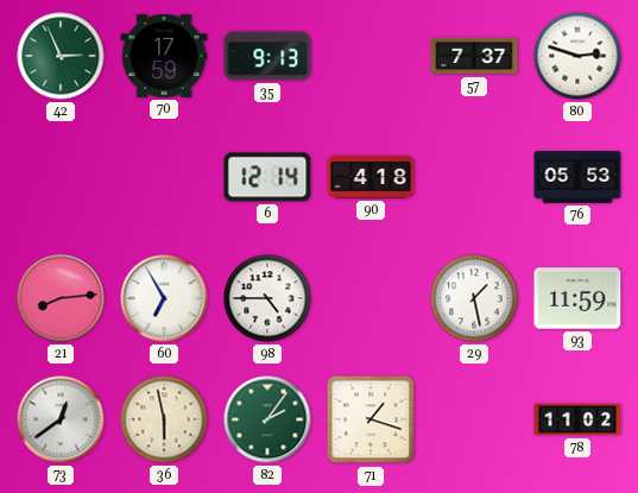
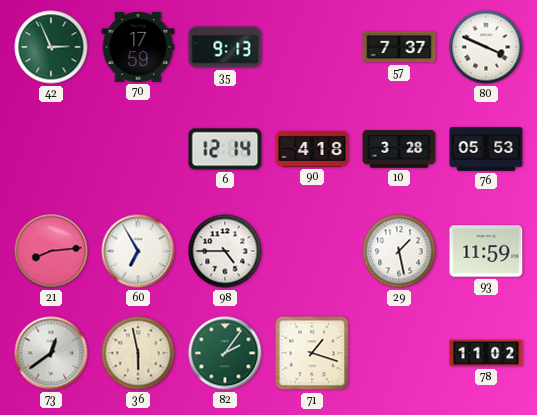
80: 2:48 -> 3:49 (486, 47)
10: none -> 3:28 (399, 149)
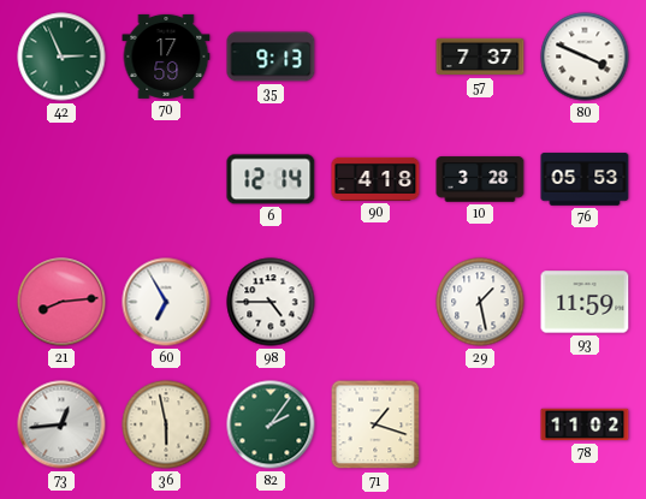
73: 12:39 -> 12:44 (61, 424)
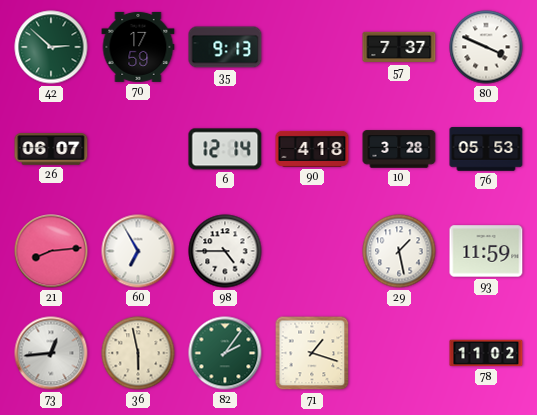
42: 2:56 -> 2:52 (51, 47)
26: none -> 06:07 (51, 149)
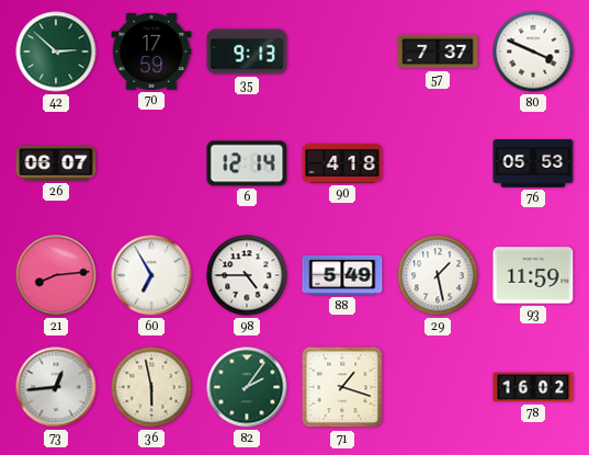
10: 3:28 -> none (399, 149)
88: none -> 5:49 (342, 275)
78: 11:02 -> 16:02 (533, 387)
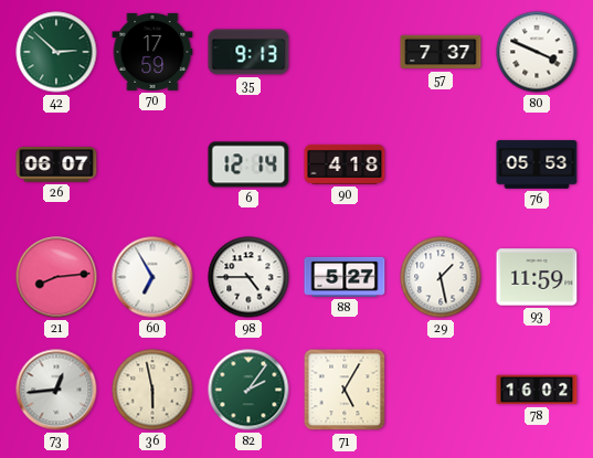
88: 5:49 -> 5:27 (345, 277)
71: 1:18 -> 5:05 (345, 390)
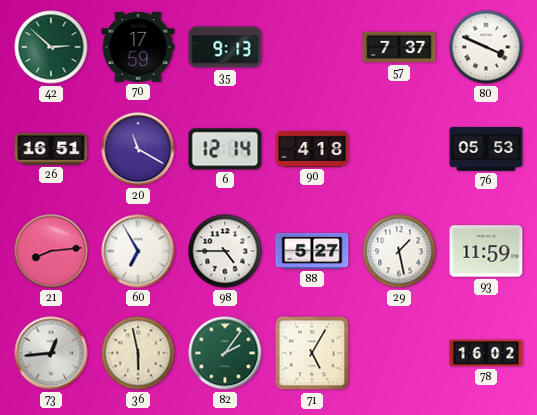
26: 06:07 -> 16:51 (51, 149)
20: none -> 11:20 (138, 149)
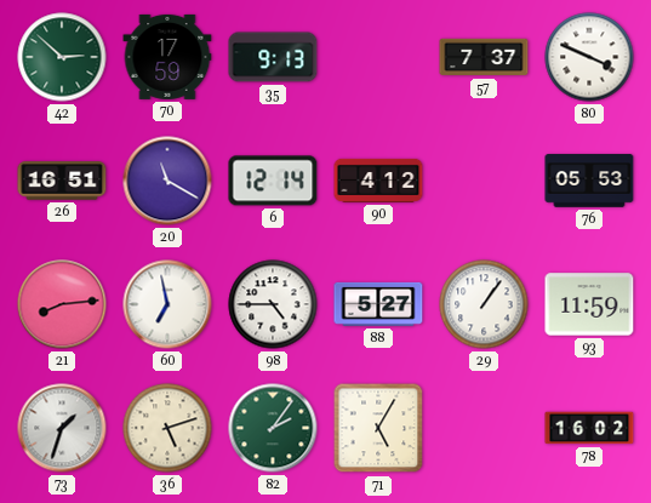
90: 4:18 -> 4:12 (378, 181)
60: 6:55 -> 6:58 (167, 304)
29: 1:28 -> 1:06 (484, 304)
73: 12:44 -> 1:33 (62, 428)
36: 5:58 -> 5:12 (167, 428)
